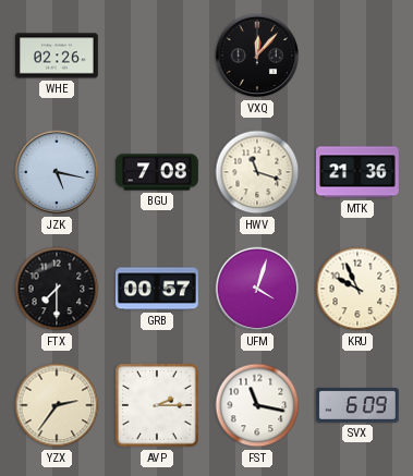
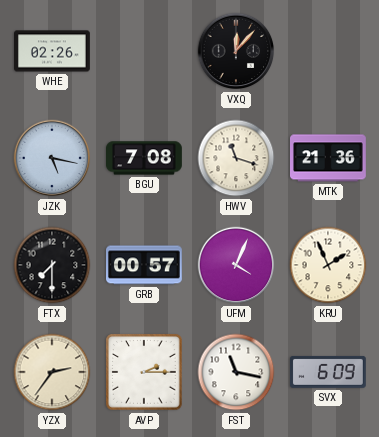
UFM: 4:03 -> 4:04 (236, 265)
KRU: 9:56 -> 1:56 (328, 265)
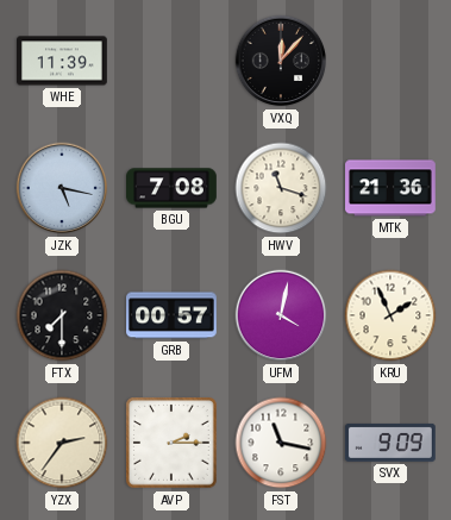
WHE: 02:26 -> 11:39 (63, 61)
UFM: 4:04 -> 4:02 (281, 315)
SVX: 6:09 -> 9:09 (390, 443)
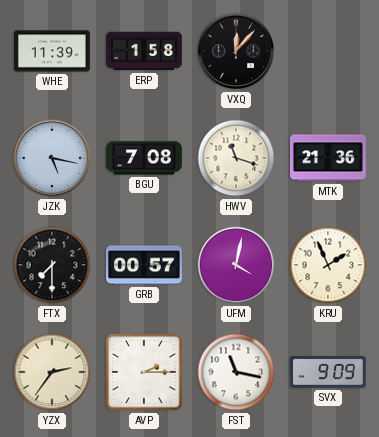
ERP: none -> 1:58 (145, 51)
